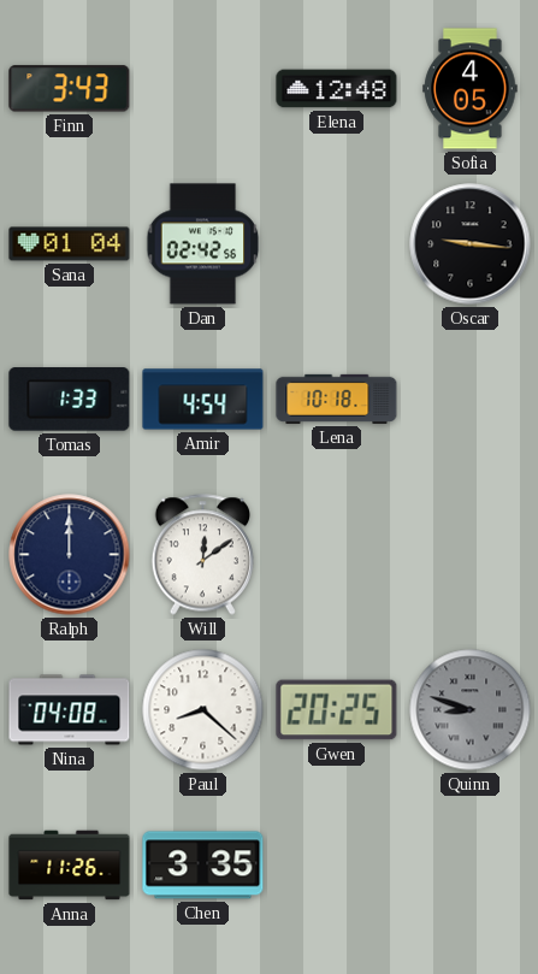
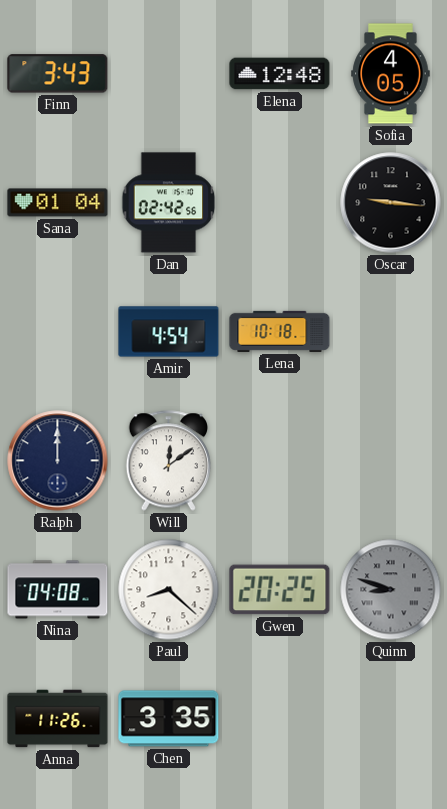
Tomas: 1:33 -> none (70, 400)
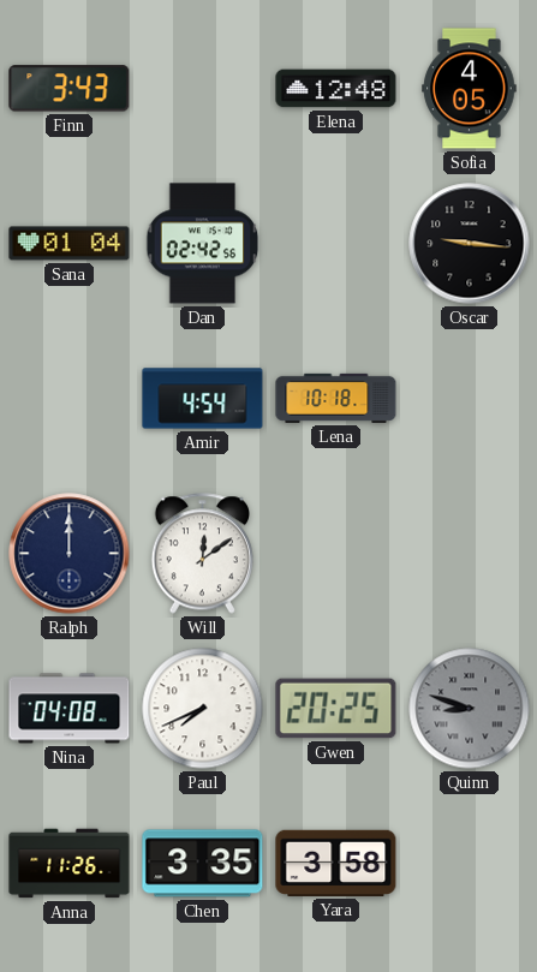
Paul: 8:22 -> 7:41 (203, 709)
Yara: none -> 3:58 (336, 863)
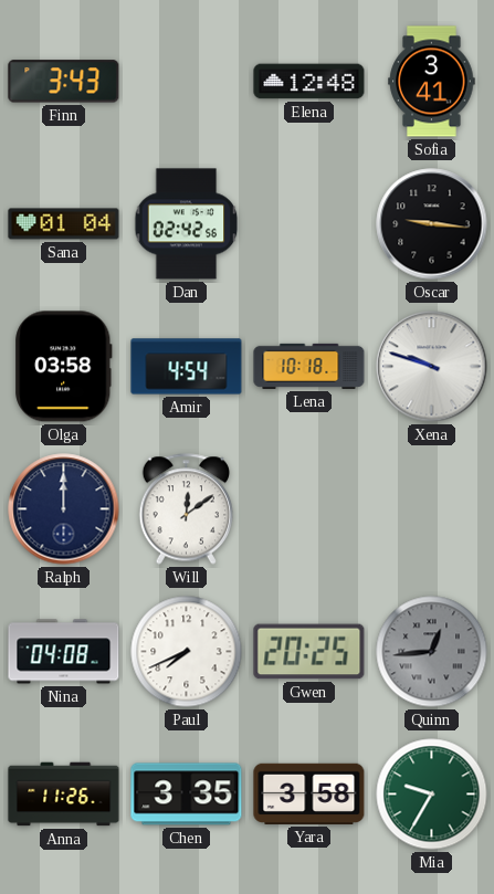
Sofia: 4:05 -> 3:41 (432, 82)
Olga: none -> 03:58 (64, 367)
Xena: none -> 9:48 (432, 367)
Quinn: 8:48 -> 12:44 (432, 652)
Mia: none -> 9:35 (432, 795)
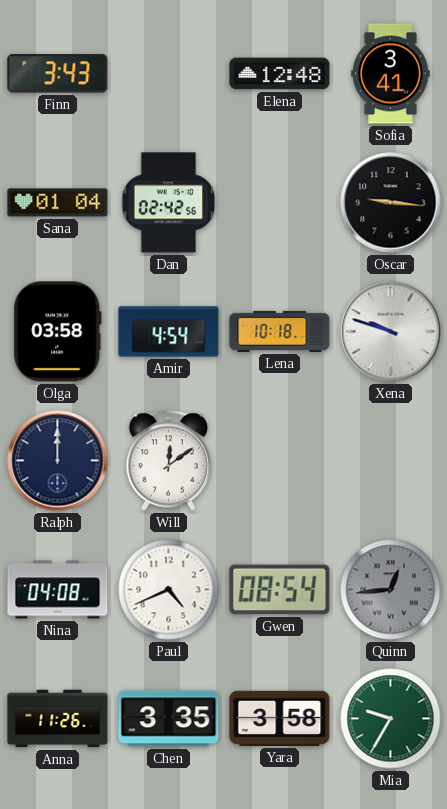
Paul: 7:41 -> 4:41 (169, 590)
Gwen: 20:25 -> 08:54 (280, 590)
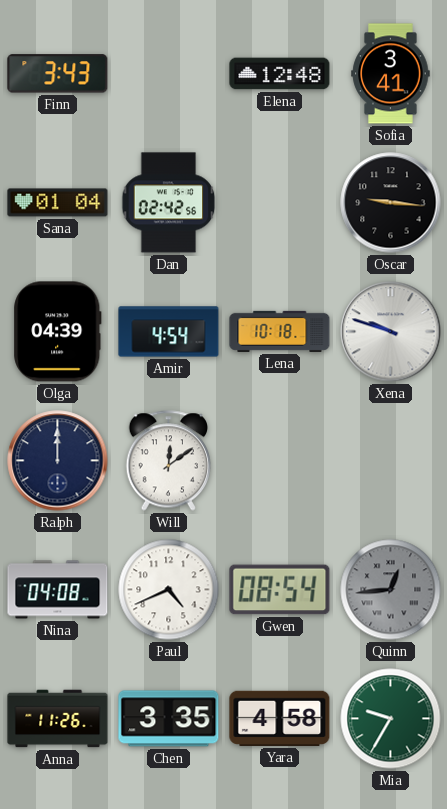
Olga: 03:58 -> 04:39 (58, 332)
Yara: 3:58 -> 4:58 (280, 718)
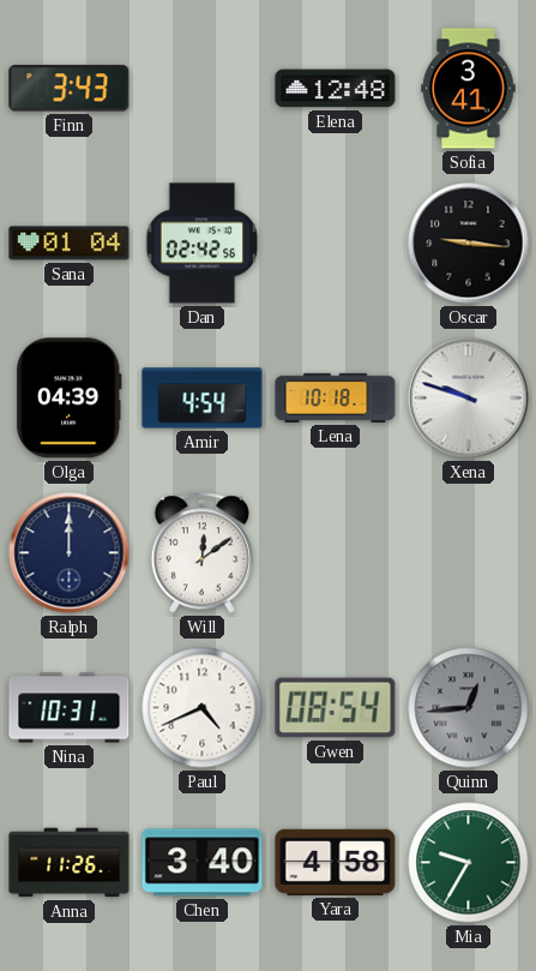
Nina: 04:08 -> 10:31 (70, 708)
Chen: 3:35 -> 3:40 (203, 863)
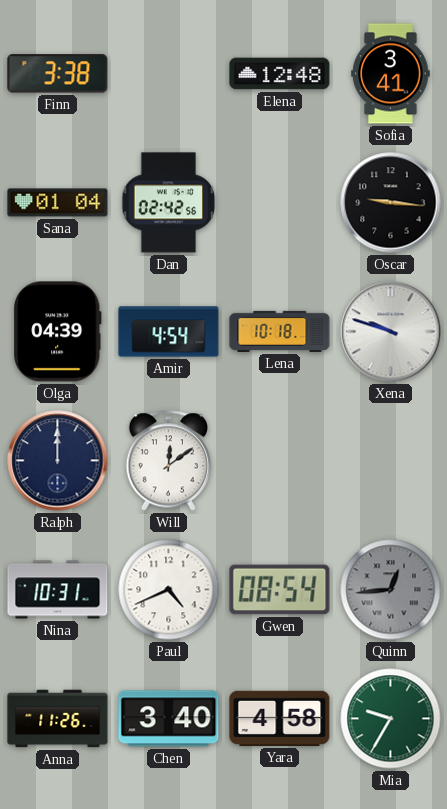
Finn: 3:43 -> 3:38 (58, 74)
